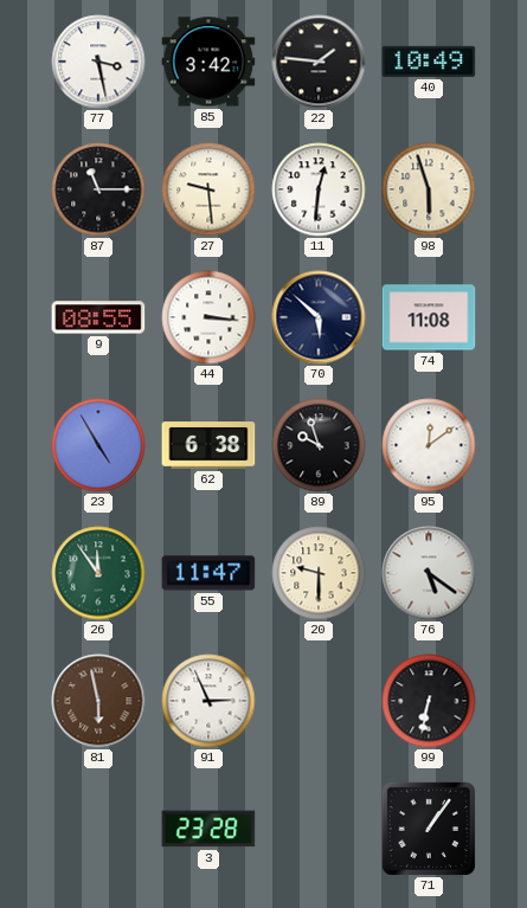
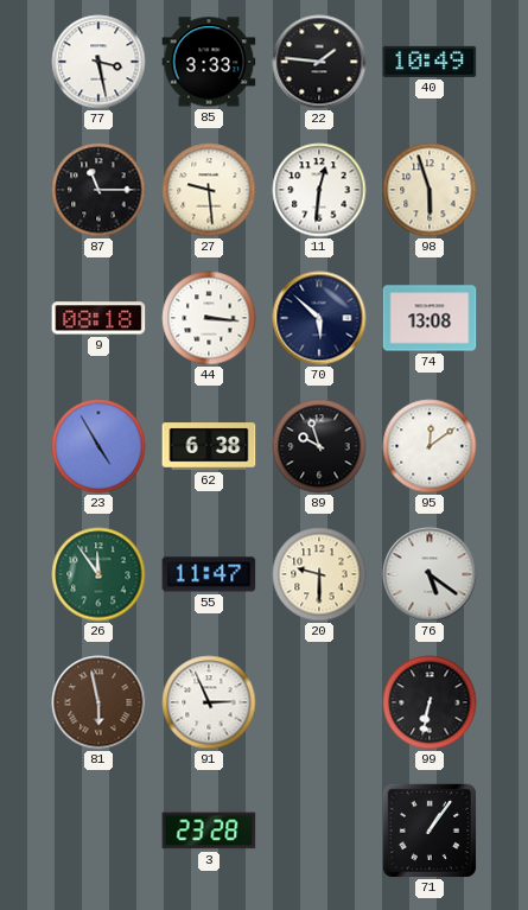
85: 3:42 -> 3:33 (209, 62)
9: 08:55 -> 08:18 (98, 318)
74: 11:08 -> 13:08 (430, 318)
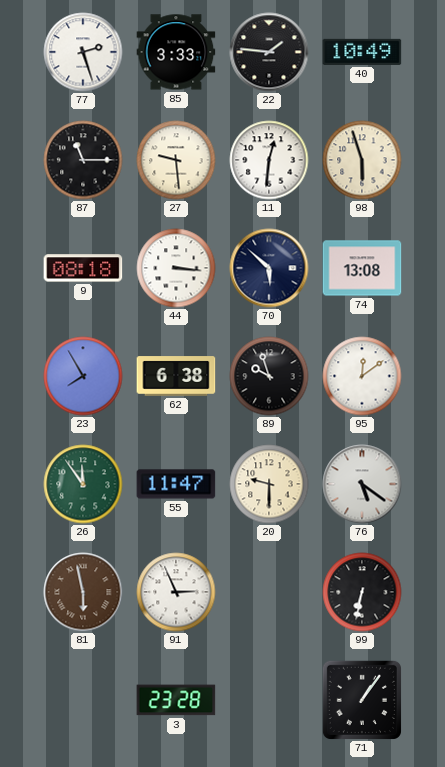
77: 3:28 -> 2:27 (83, 52)
23: 4:55 -> 7:55 (83, 376)
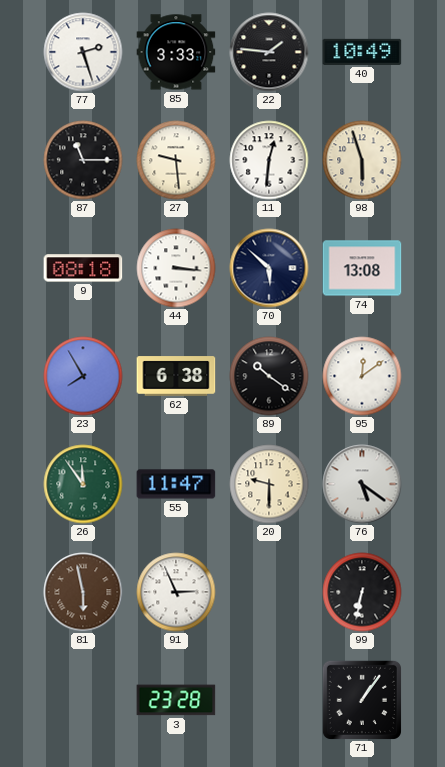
89: 9:57 -> 10:21 (269, 376)
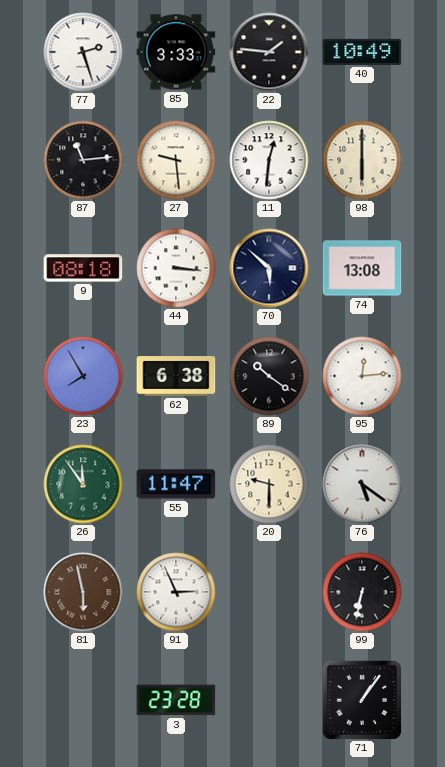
87: 11:15 -> 11:14 (83, 160)
98: 5:57 -> 6:00 (362, 160)
95: 12:09 -> 12:14 (362, 376)
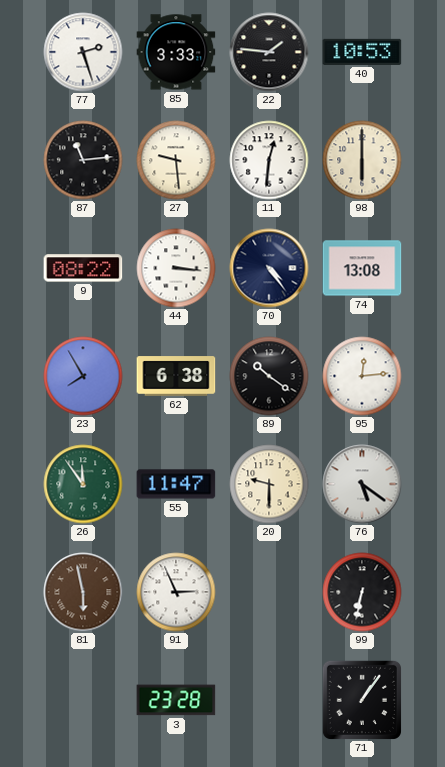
40: 10:49 -> 10:53 (362, 52)
9: 08:18 -> 08:22 (83, 268)
70: 5:52 -> 4:24 (269, 268)
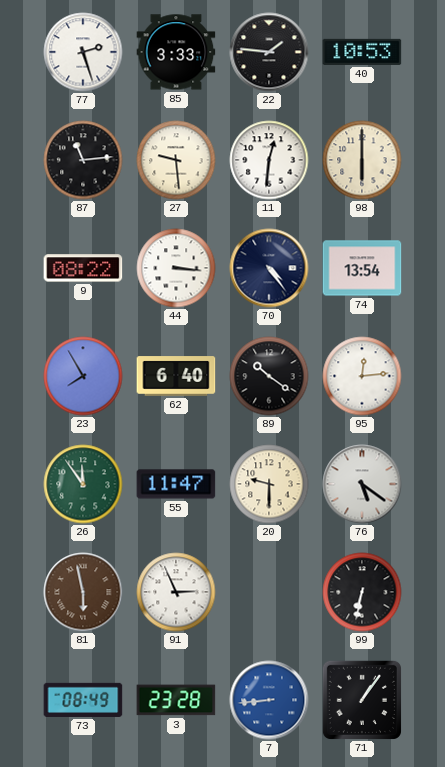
74: 13:08 -> 13:54 (362, 268)
62: 6:38 -> 6:40 (176, 376)
73: none -> 08:49 (83, 700)
7: none -> 8:44 (269, 700)
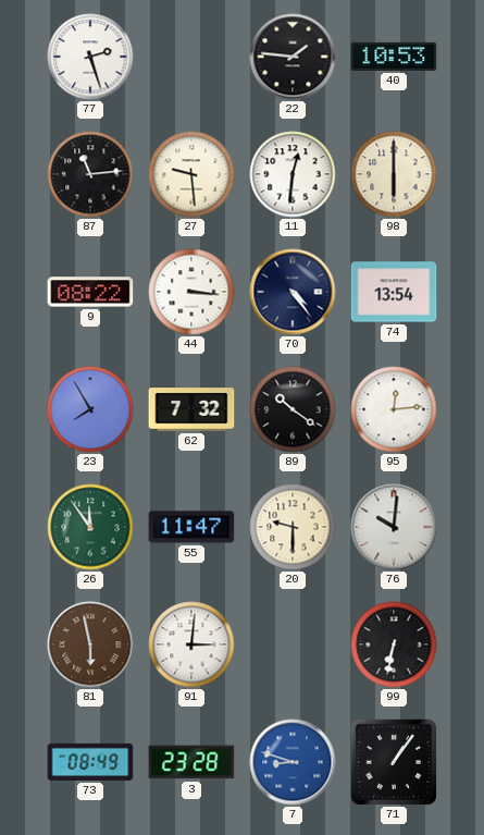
85: 3:33 -> none (176, 52)
62: 6:40 -> 7:32 (191, 409)
76: 5:21 -> 10:01 (394, 527)
91: 2:56 -> 3:01 (191, 644)
7: 8:44 -> 8:48 (293, 762)
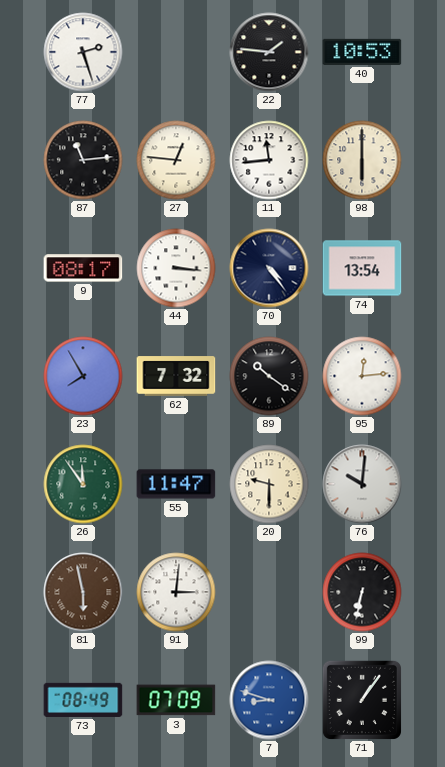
27: 9:29 -> 12:46 (176, 160)
11: 12:31 -> 11:44 (269, 160)
9: 08:22 -> 08:17 (83, 268)
3: 23:28 -> 07:09 (176, 700)
